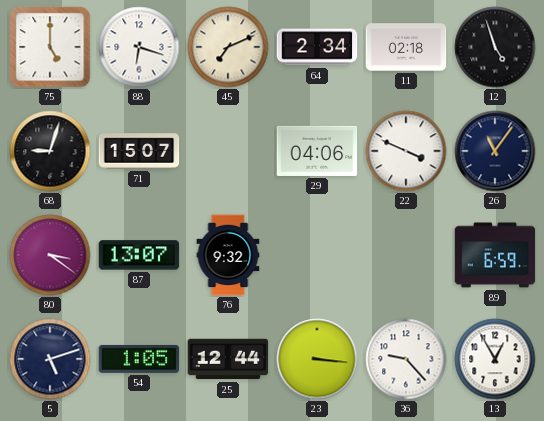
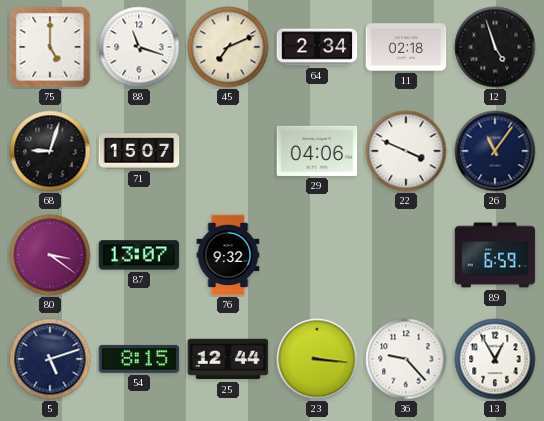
88: 6:18 -> 11:18 (139, 47)
54: 1:05 -> 8:15 (139, 359)
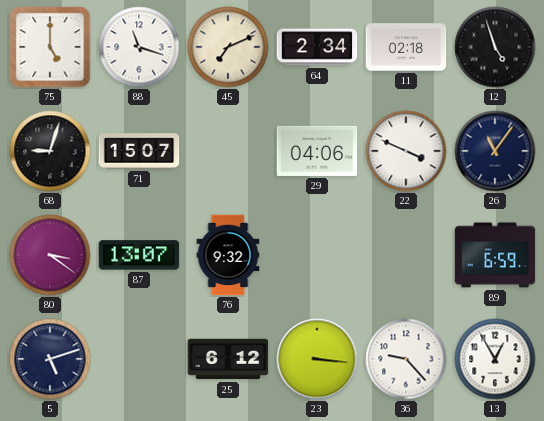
54: 8:15 -> none (139, 359)
25: 12:44 -> 6:12 (228, 359)
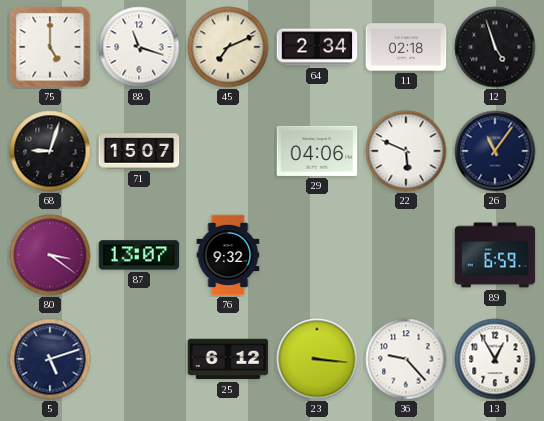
22: 3:49 -> 5:49 (406, 151)
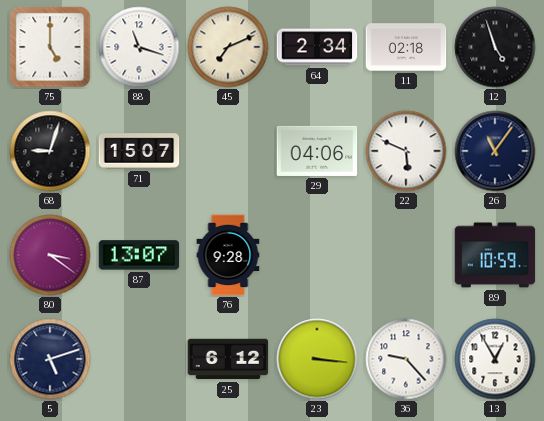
76: 9:32 -> 9:28 (228, 255)
89: 6:59 -> 10:59 (495, 255)
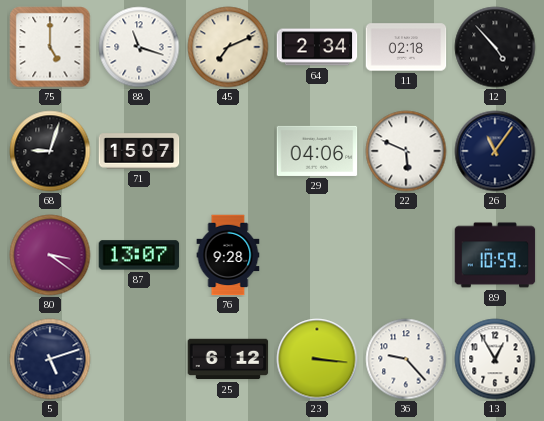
12: 4:57 -> 4:53 (495, 47)
